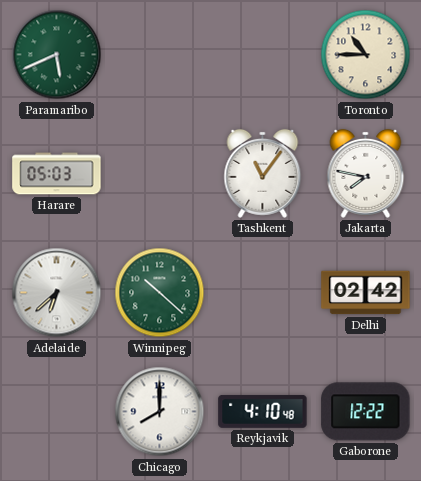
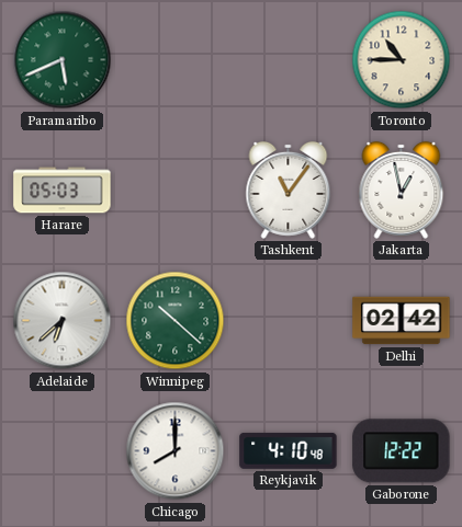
Jakarta: 7:47 -> 12:58 (402, 190)
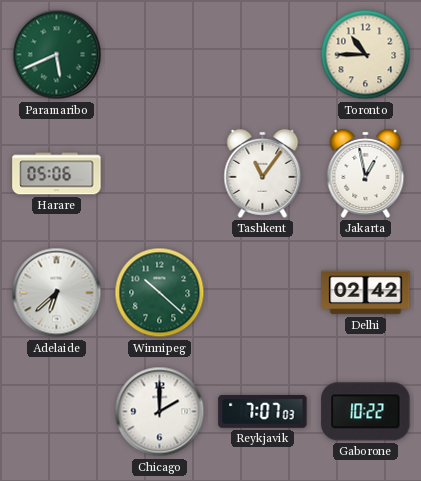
Harare: 05:03 -> 05:06 (57, 174)
Chicago: 8:00 -> 2:00 (160, 412)
Reykjavik: 4:10 -> 7:07 (263, 411)
Gaborone: 12:22 -> 10:22 (366, 412)
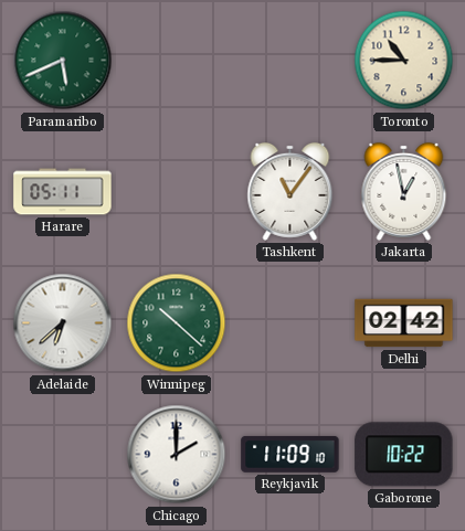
Harare: 05:06 -> 05:11 (63, 192)
Reykjavik: 7:07 -> 11:09 (290, 454)
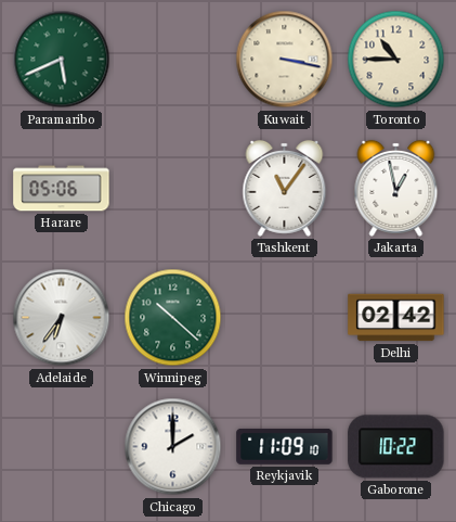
Kuwait: none -> 3:17 (285, 60)
Harare: 05:11 -> 05:06 (62, 189)
Adelaide: 6:38 -> 6:36 (62, 318)
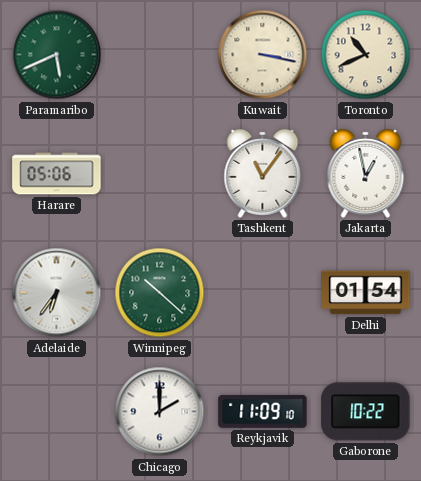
Toronto: 10:45 -> 10:41 (366, 55)
Delhi: 02:42 -> 01:54 (366, 293)
